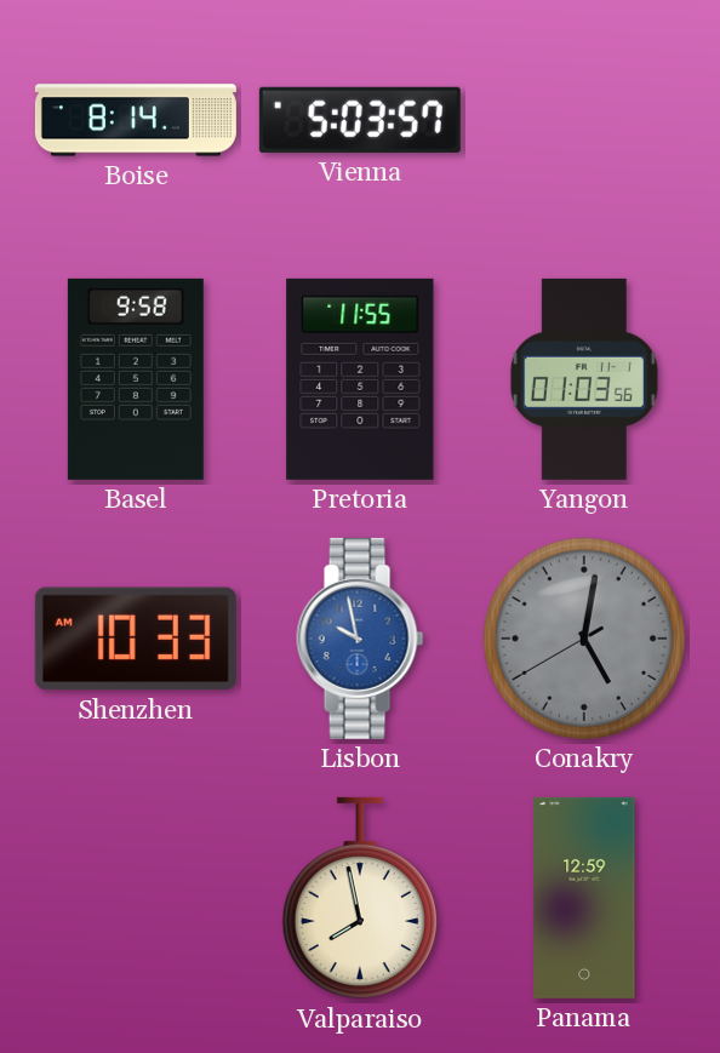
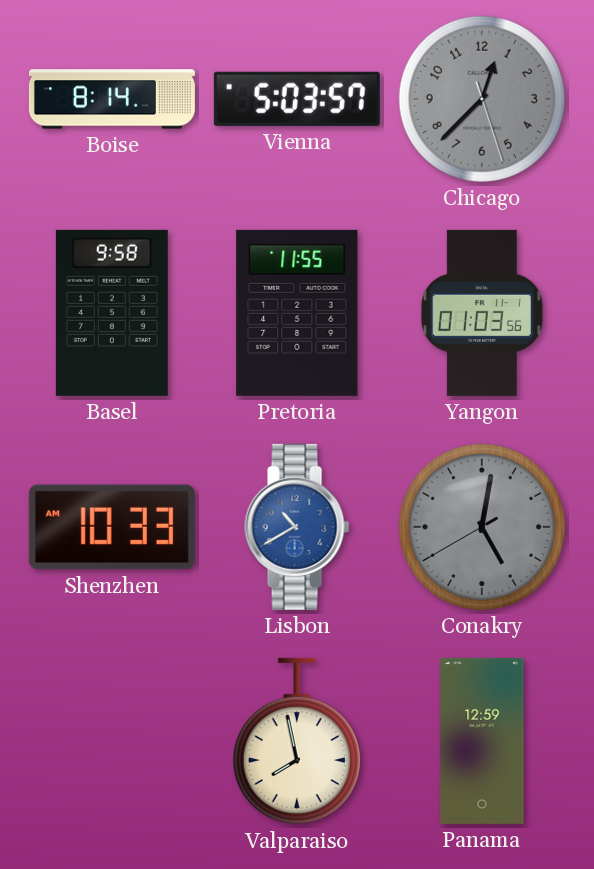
Chicago: none -> 12:37 (482, 99)
Lisbon: 9:58 -> 10:40 (297, 527)
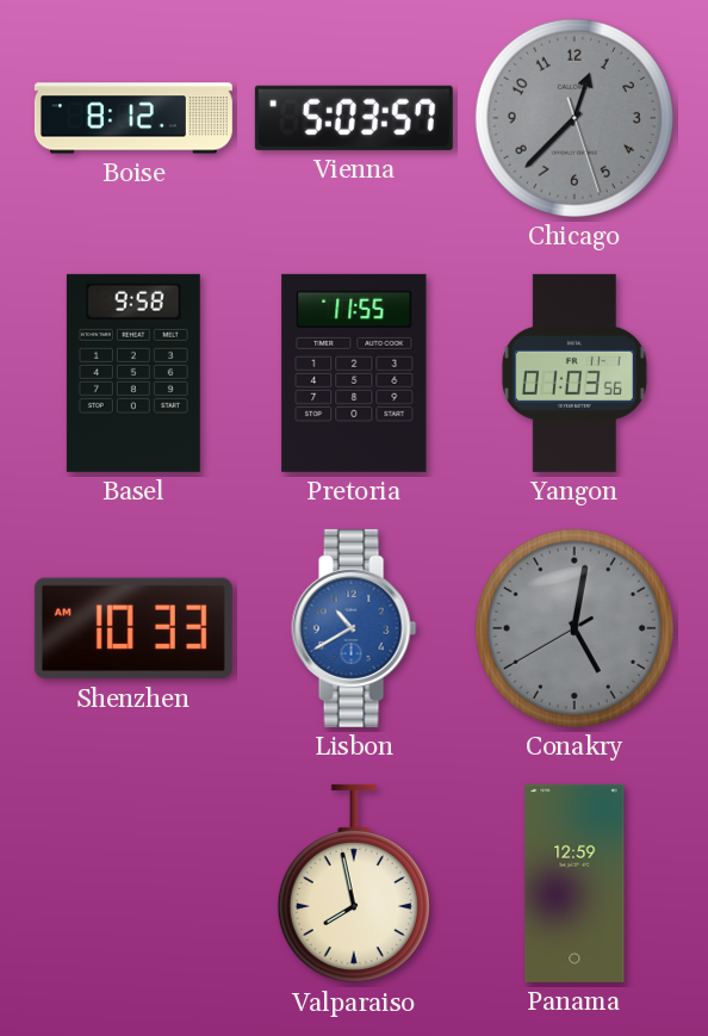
Boise: 8:14 -> 8:12 (133, 118)
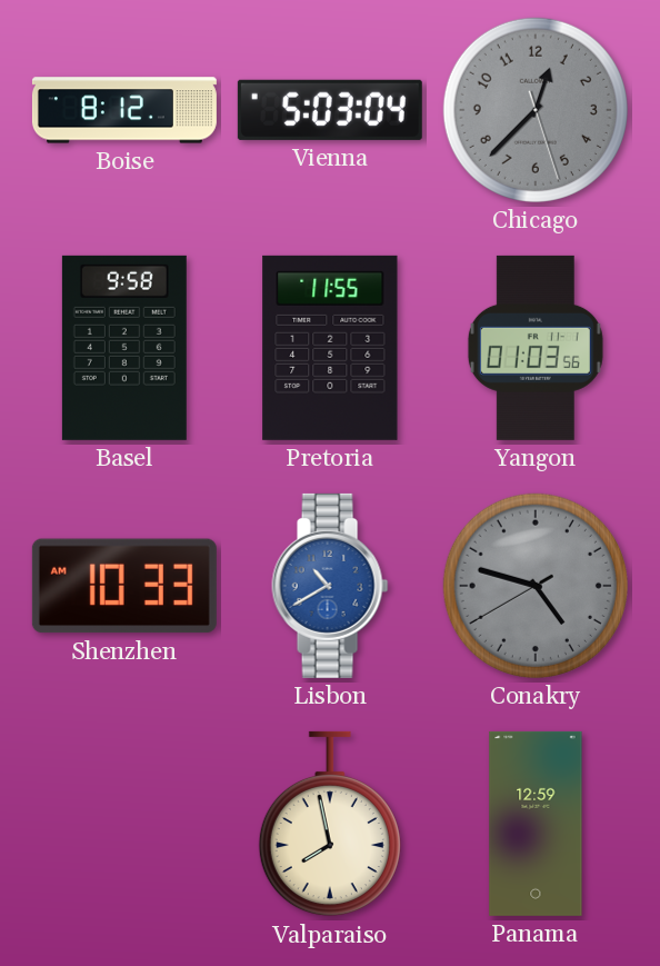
Vienna: 5:03:57 -> 5:03:04 (330, 110)
Conakry: 5:01 -> 4:47 (536, 586)
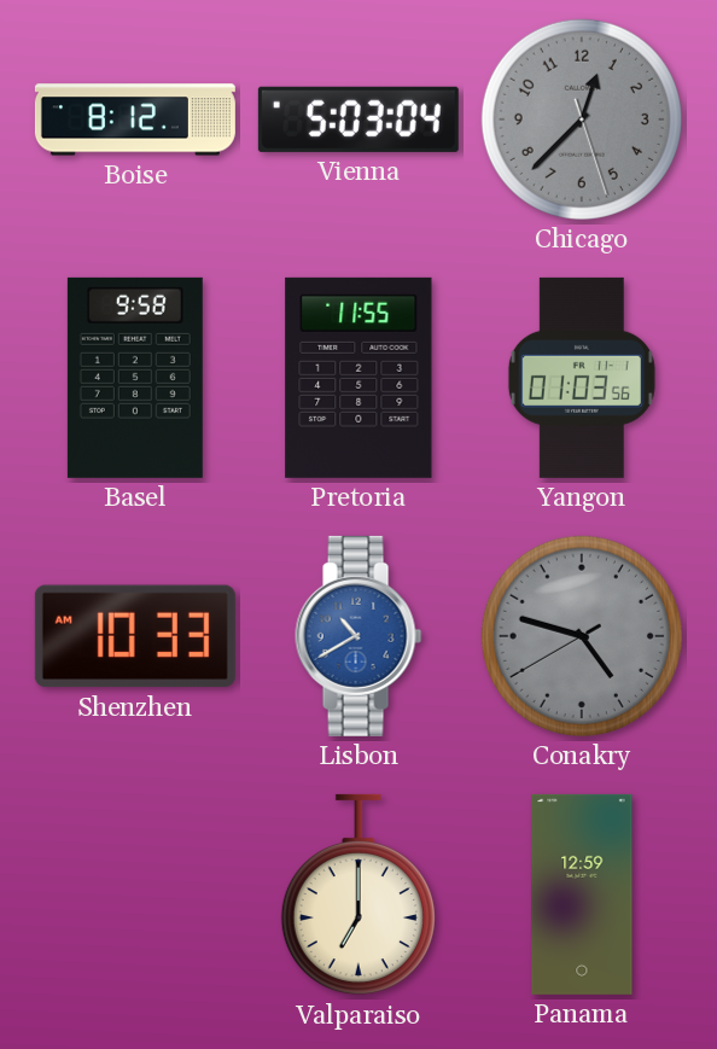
Valparaiso: 7:58 -> 7:00 (358, 894)
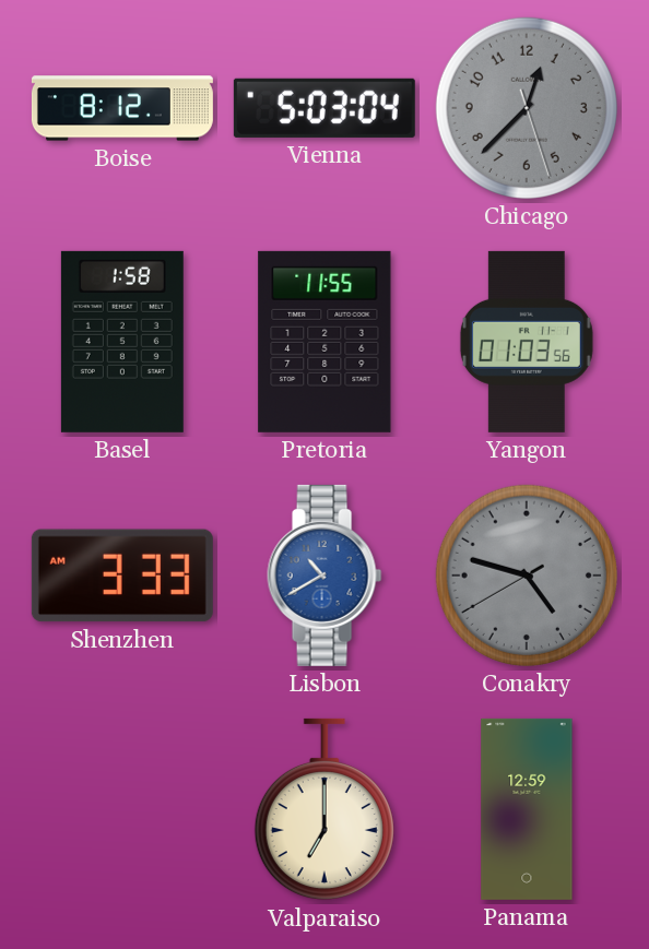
Basel: 9:58 -> 1:58 (122, 342)
Shenzhen: 10:33 -> 3:33 (122, 576)
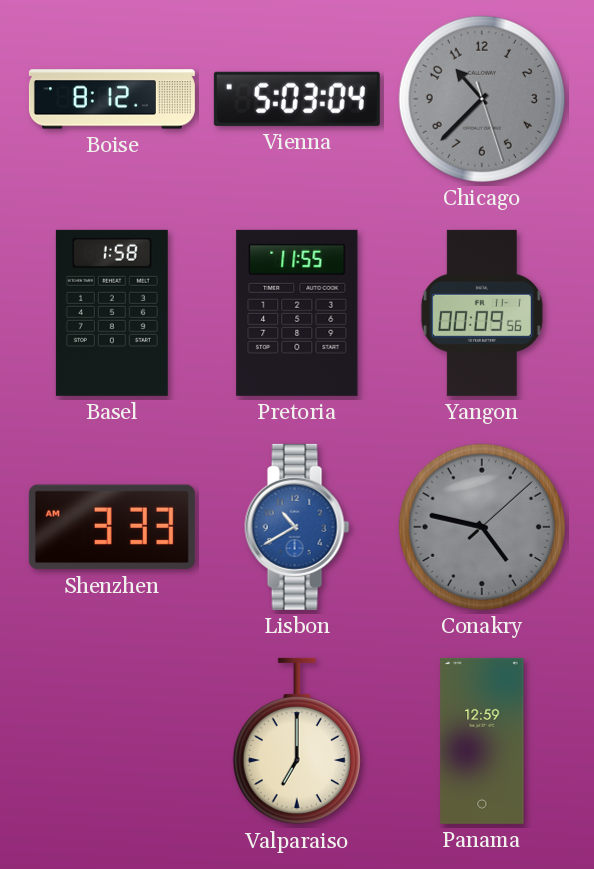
Chicago: 12:37 -> 10:37 (482, 99)
Yangon: 01:03 -> 00:09 (482, 313)
Conakry: 4:47:40 -> 4:47:08 (482, 527)
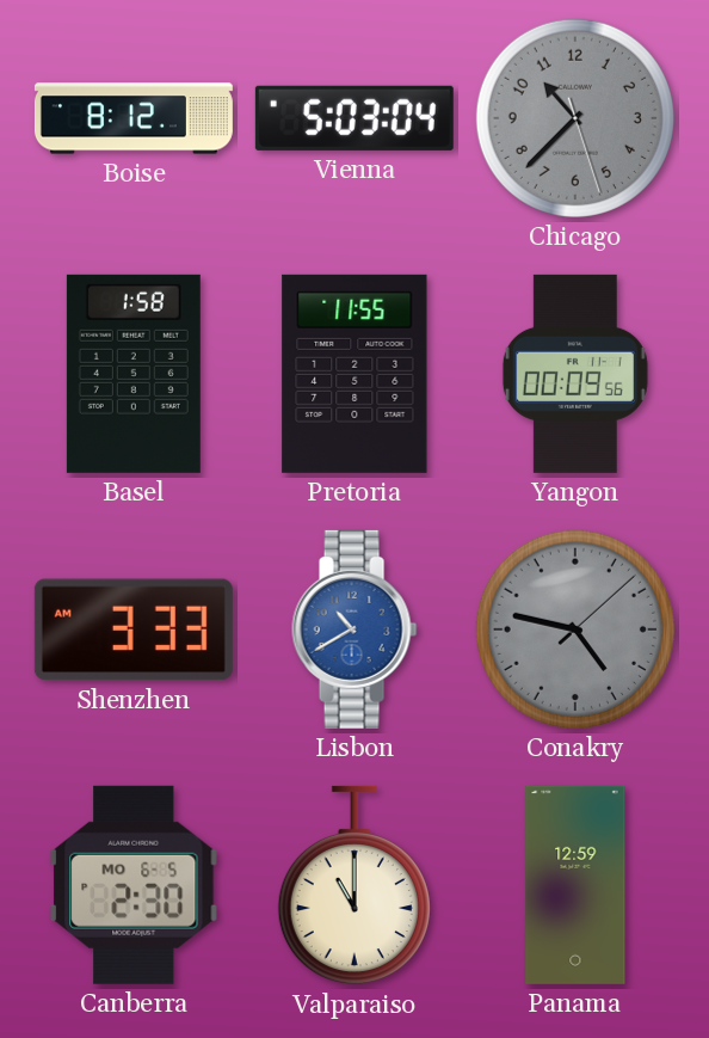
Canberra: none -> 2:30 (135, 885)
Valparaiso: 7:00 -> 11:00 (354, 885)
